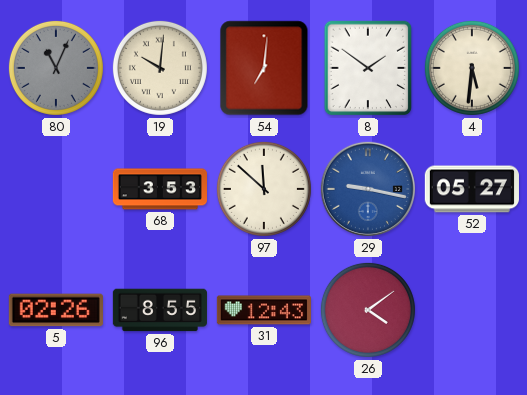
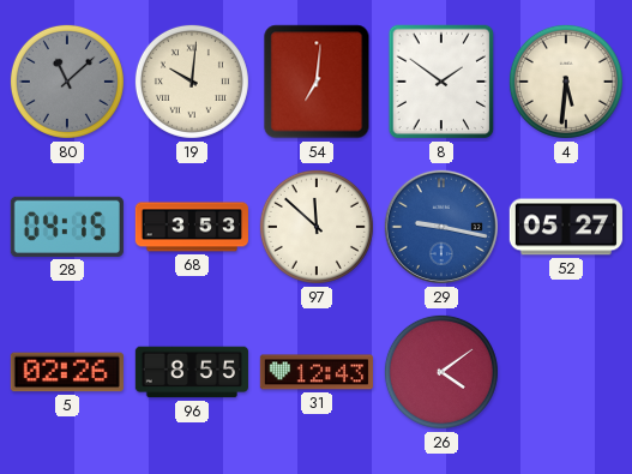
80: 11:04 -> 11:08 (67, 82)
28: none -> 04:15 (67, 227)
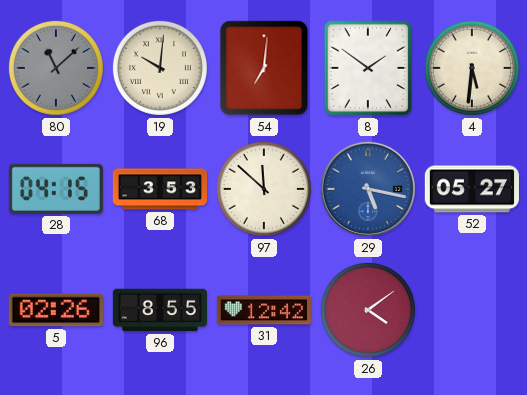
29: 9:17 -> 5:17 (368, 189)
31: 12:43 -> 12:42 (264, 310)
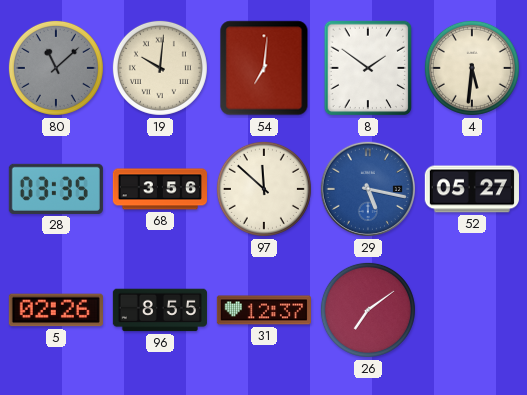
28: 04:15 -> 03:35 (56, 189)
68: 3:53 -> 3:56 (160, 189)
31: 12:42 -> 12:37 (264, 310)
26: 4:09 -> 7:09 (368, 310)
